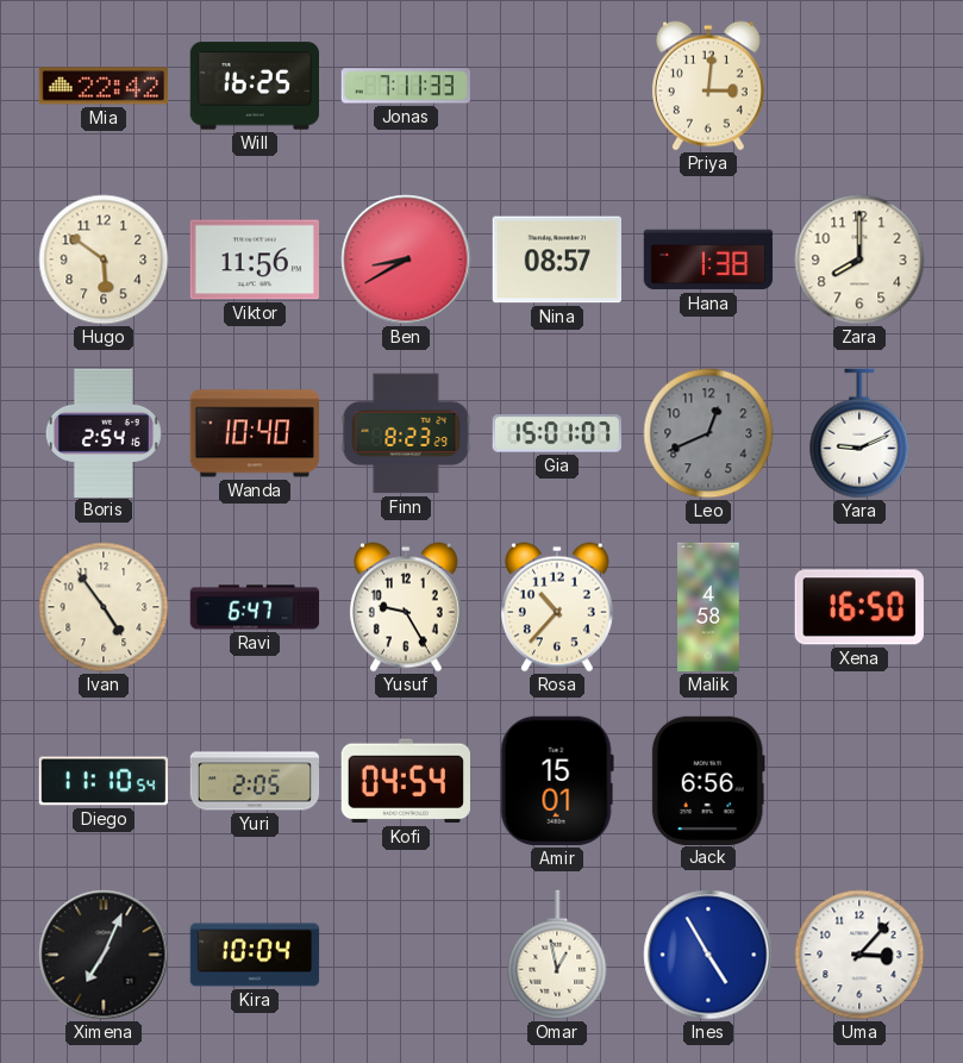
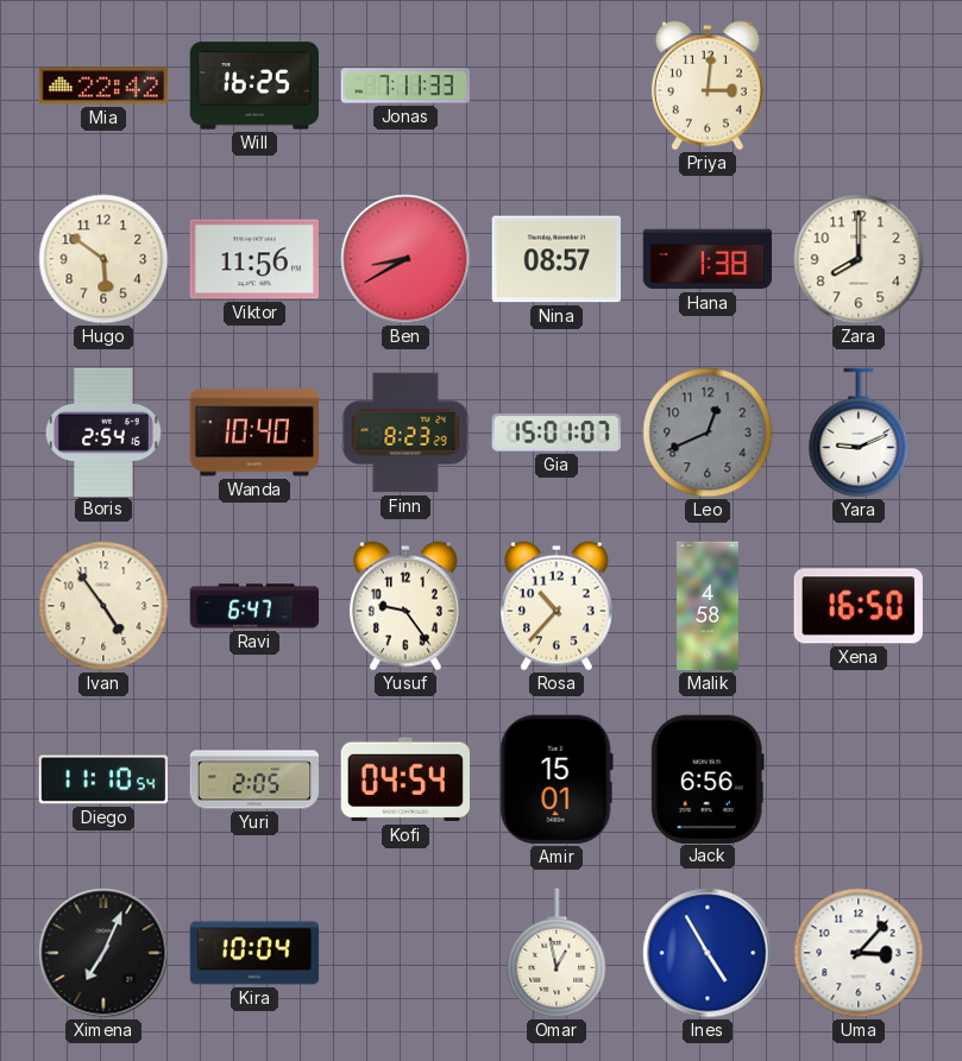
Yusuf: 9:25 -> 9:24 (405, 606)
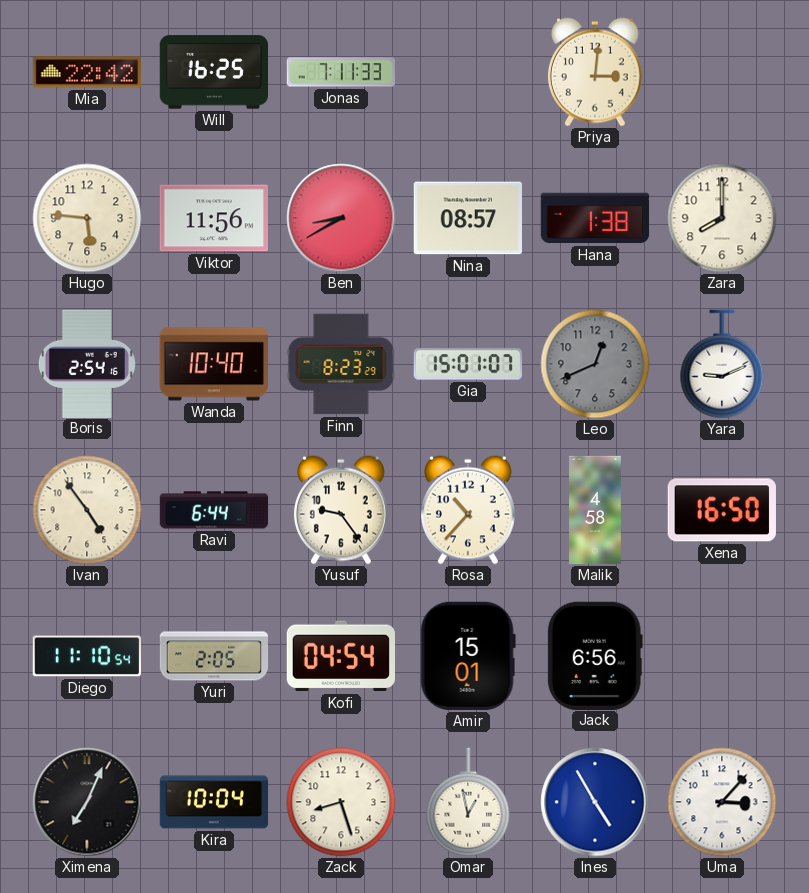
Hugo: 5:51 -> 5:46 (87, 218)
Ravi: 6:47 -> 6:44 (214, 510)
Zack: none -> 8:27 (341, 802)
